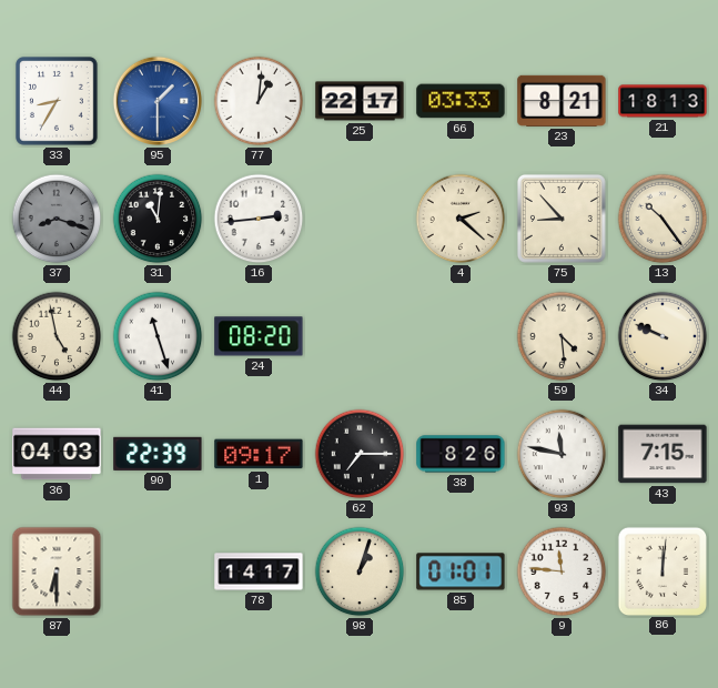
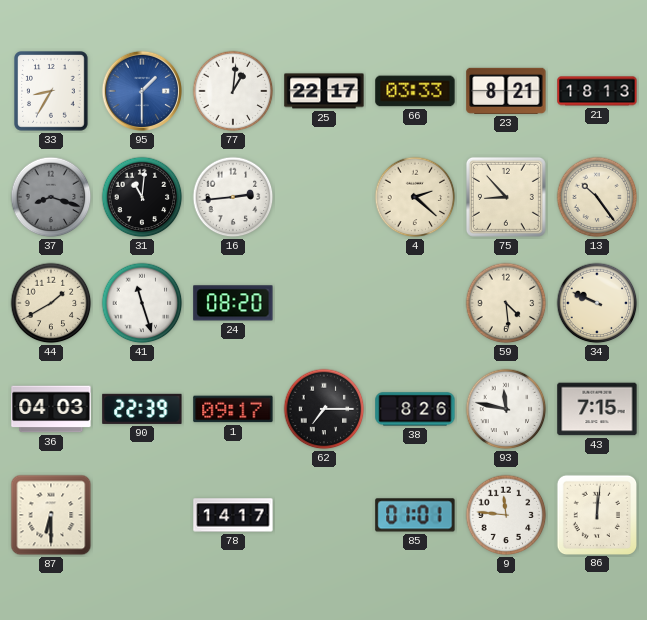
44: 4:58 -> 1:40 (51, 303)
98: 1:03 -> none (360, 571)
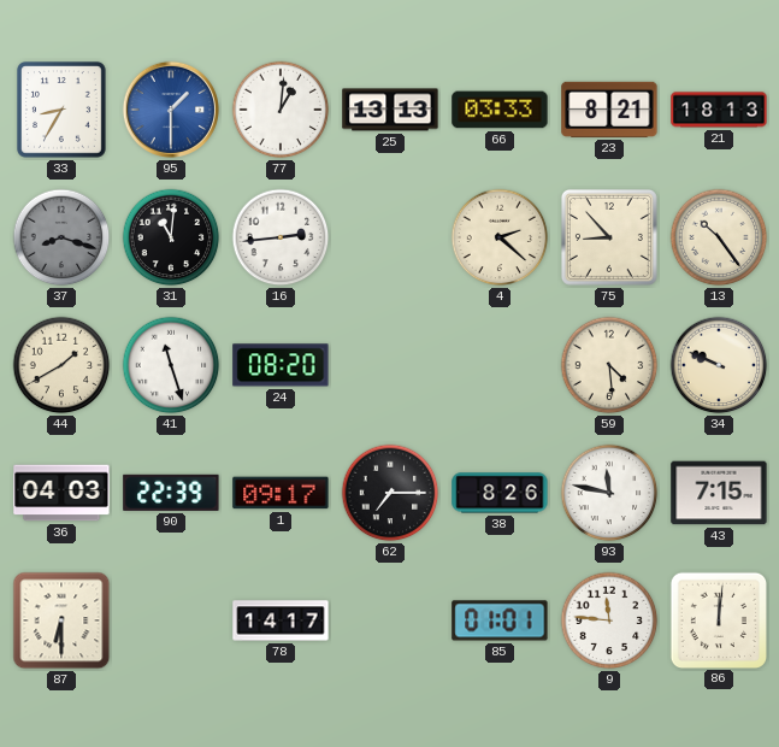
25: 22:17 -> 13:13 (390, 110)
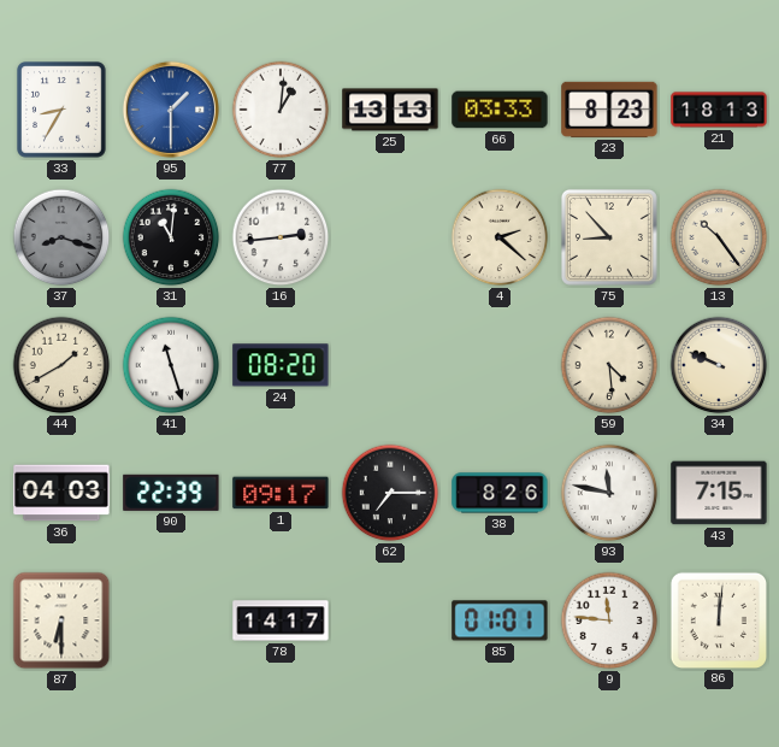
23: 8:21 -> 8:23 (609, 110)
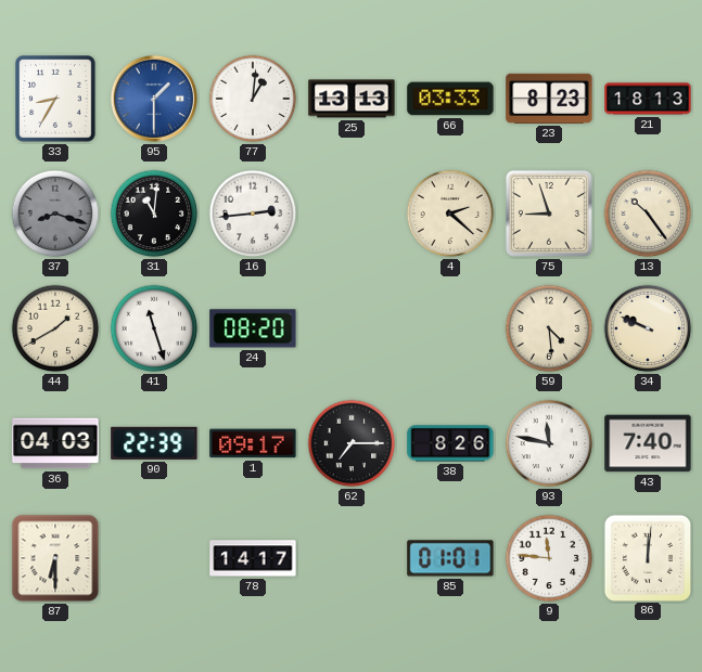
75: 8:53 -> 8:57 (549, 214)
43: 7:15 -> 7:40 (648, 443)
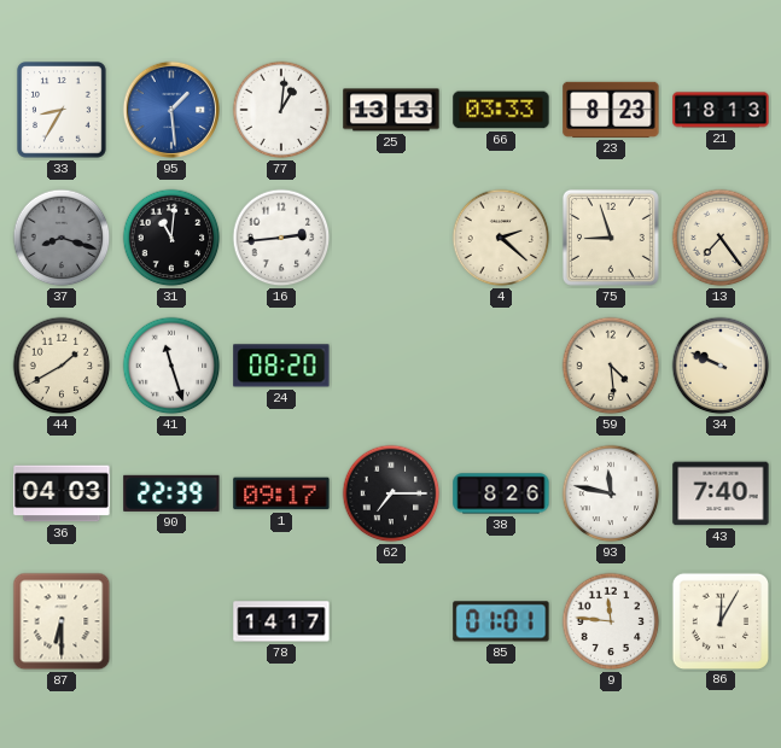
95: 1:30 -> 1:29 (171, 110)
13: 10:24 -> 7:24 (721, 238)
86: 12:01 -> 12:05 (719, 620)
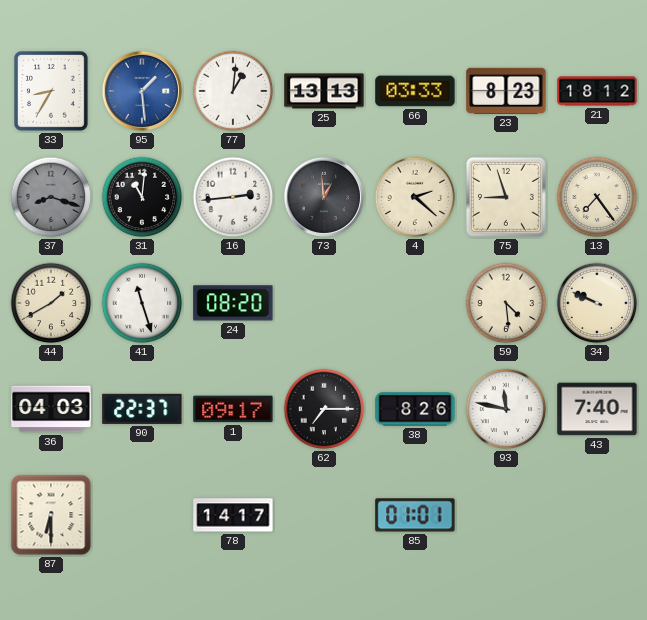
21: 18:13 -> 18:12 (597, 91)
73: none -> 12:59 (324, 197)
90: 22:39 -> 22:37 (142, 409)
9: 11:46 -> none (611, 621)
86: 12:05 -> none (719, 620)
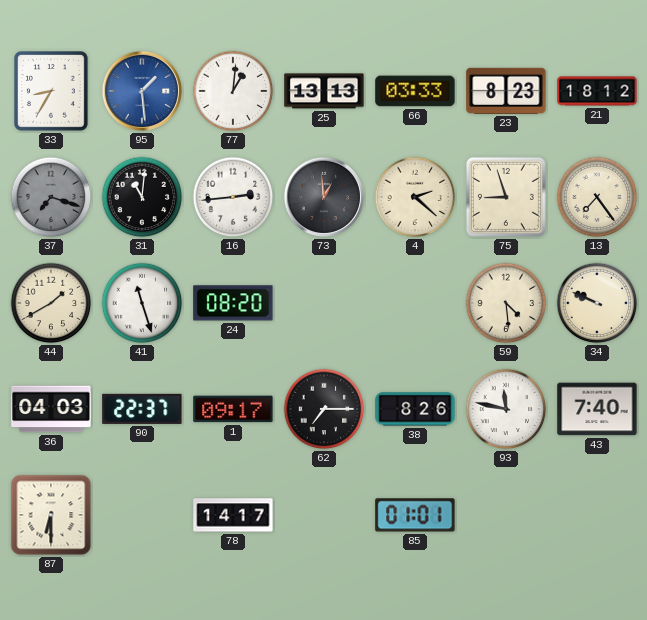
37: 8:18 -> 7:18 (51, 197)
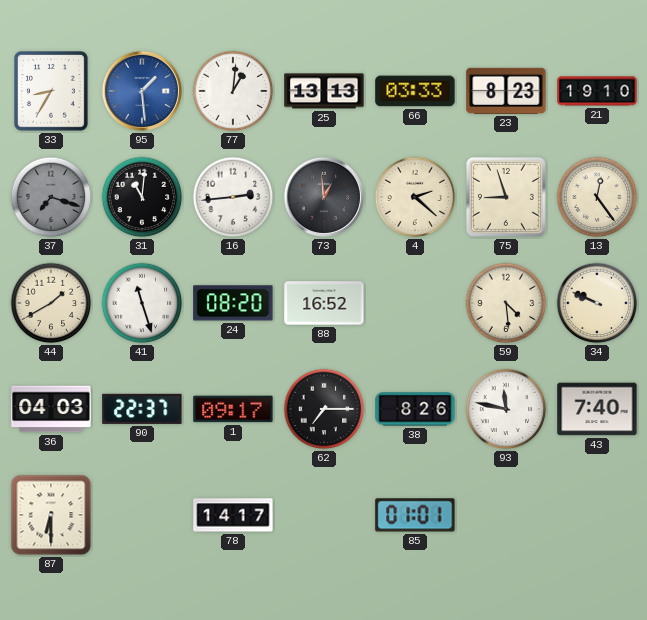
21: 18:12 -> 19:10 (597, 91)
13: 7:24 -> 12:24 (597, 197)
88: none -> 16:52 (324, 303)
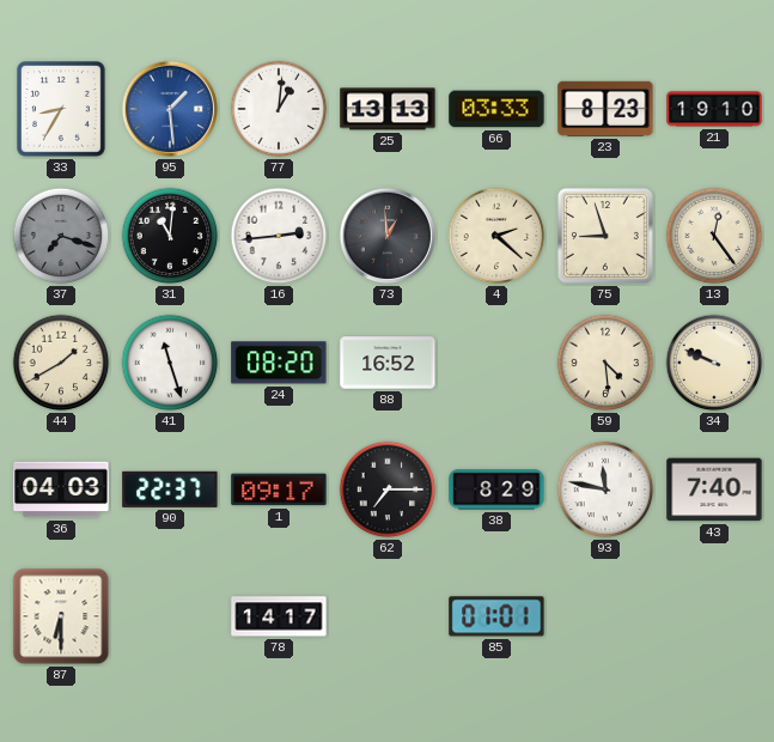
38: 8:26 -> 8:29 (496, 489)
